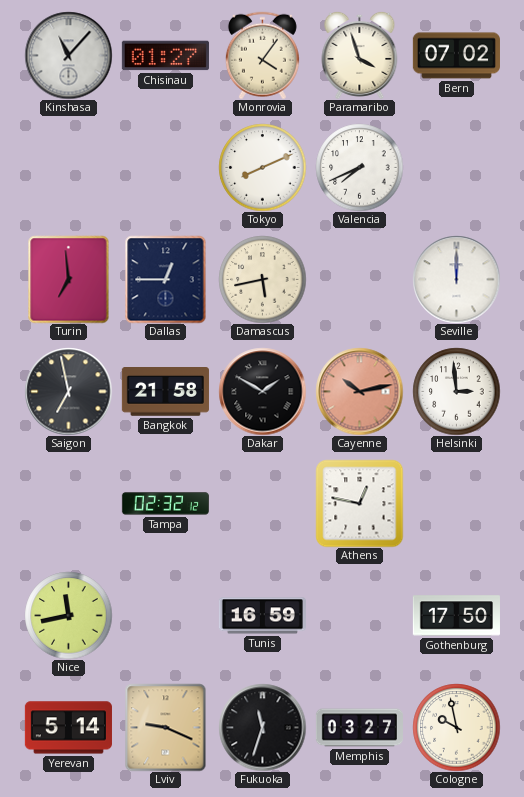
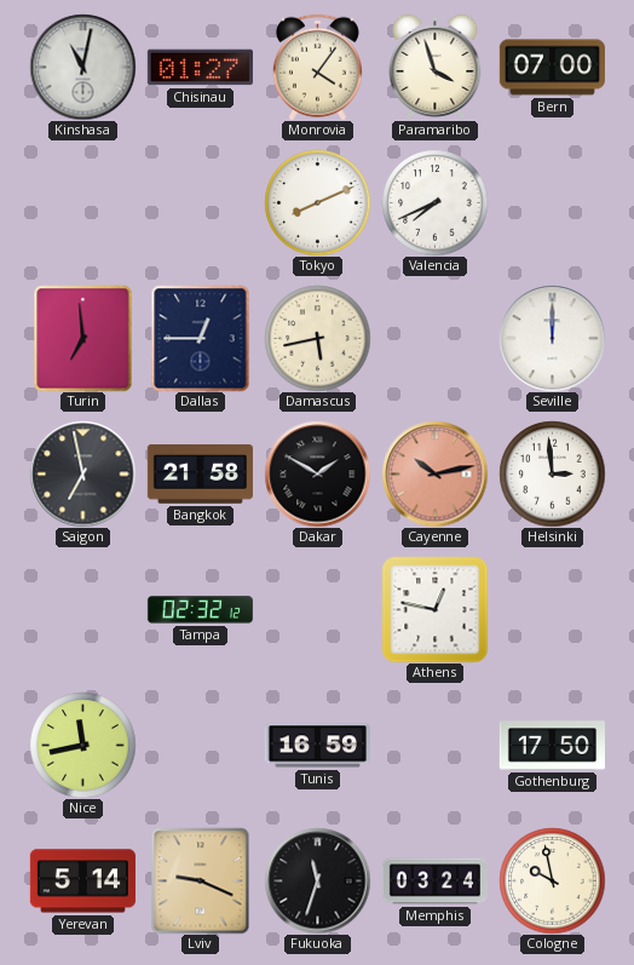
Kinshasa: 11:07 -> 11:02 (82, 67)
Bern: 07:02 -> 07:00 (552, 68)
Memphis: 03:27 -> 03:24 (434, 881)
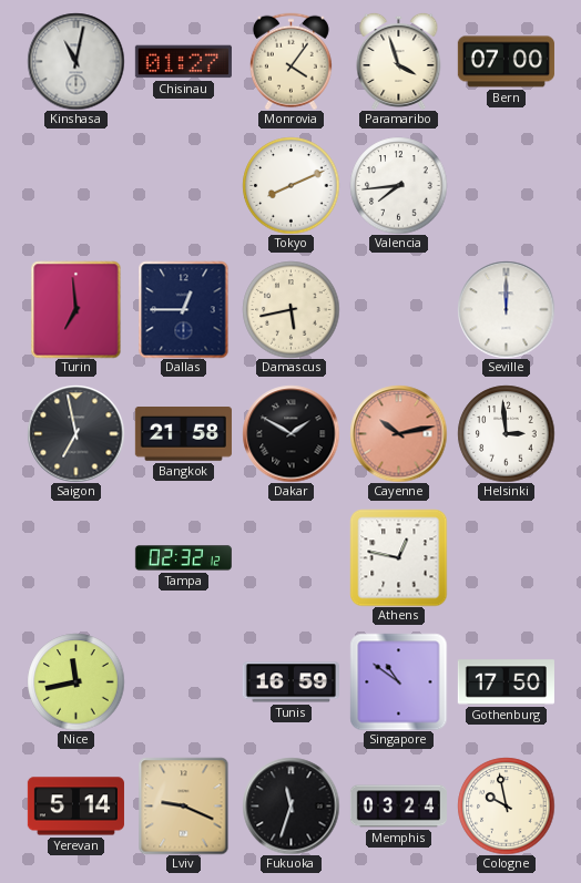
Valencia: 7:41 -> 7:44 (398, 185)
Singapore: none -> 10:51 (398, 681)
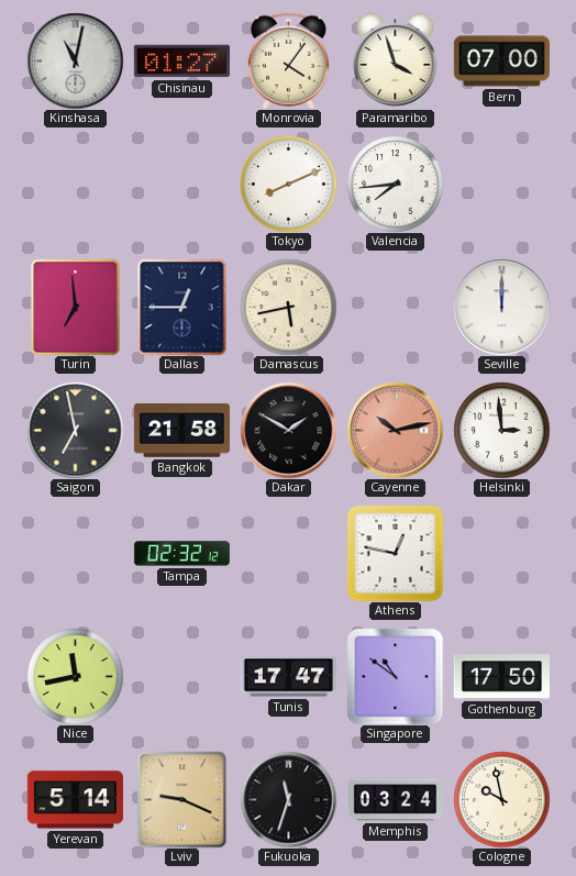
Tunis: 16:59 -> 17:47 (288, 677)
